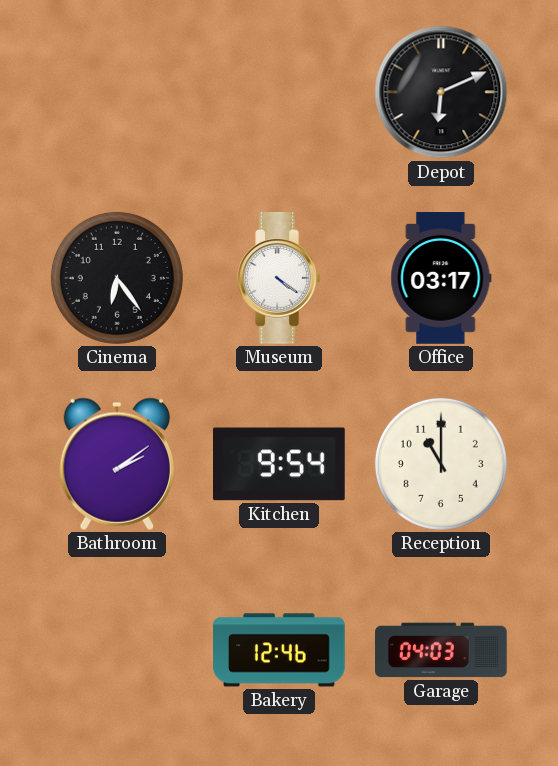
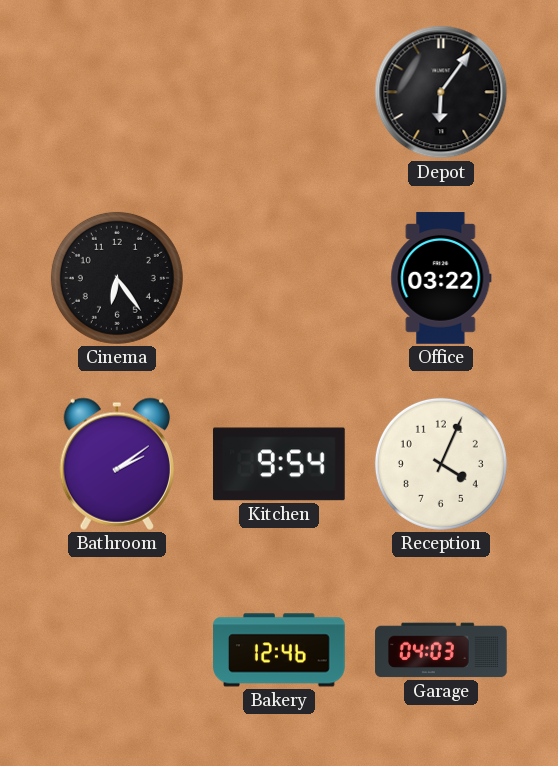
Depot: 6:11 -> 6:06 (441, 92)
Museum: 4:21 -> none (279, 278)
Office: 03:17 -> 03:22 (441, 278)
Reception: 11:00 -> 4:04 (441, 464)
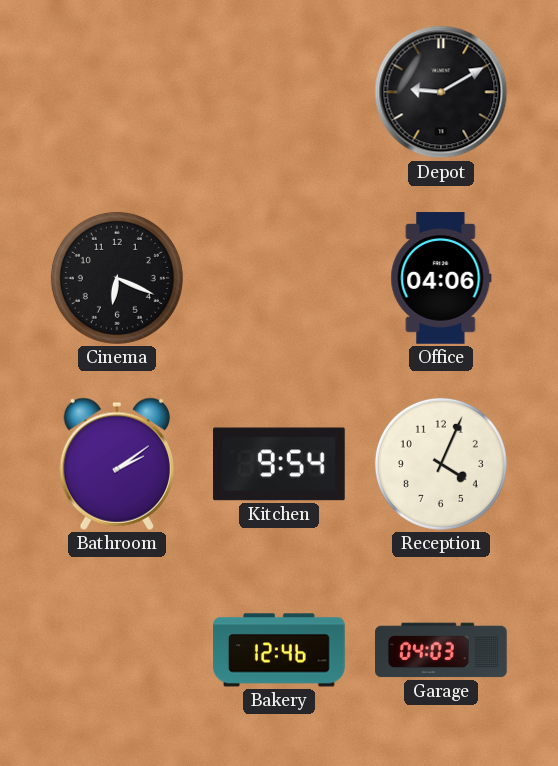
Depot: 6:06 -> 9:10 (441, 92)
Cinema: 6:24 -> 6:19 (117, 278)
Office: 03:22 -> 04:06 (441, 278)
